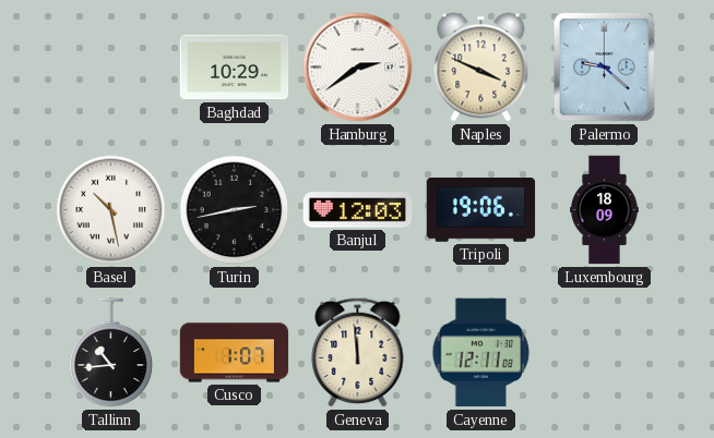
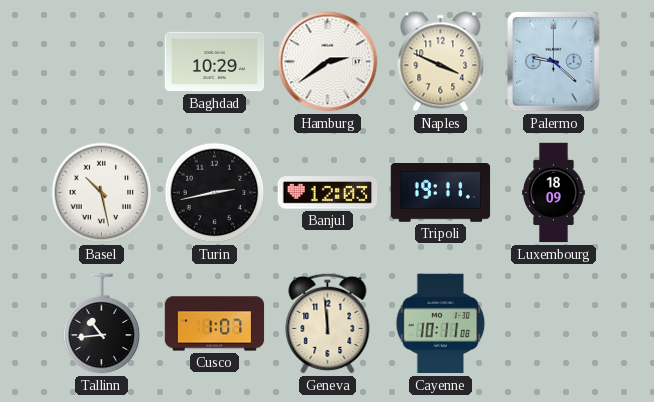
Tripoli: 19:06 -> 19:11 (441, 193)
Cayenne: 12:11 -> 10:11 (441, 324)
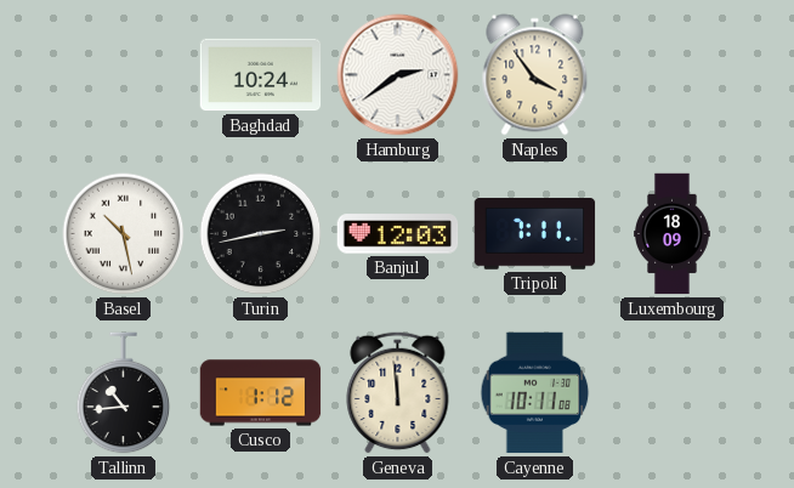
Baghdad: 10:29 -> 10:24 (261, 75)
Naples: 3:49 -> 3:54 (535, 75)
Palermo: 9:22 -> none (554, 62)
Tripoli: 19:11 -> 7:11 (535, 234)
Cusco: 1:07 -> 1:12 (261, 393)
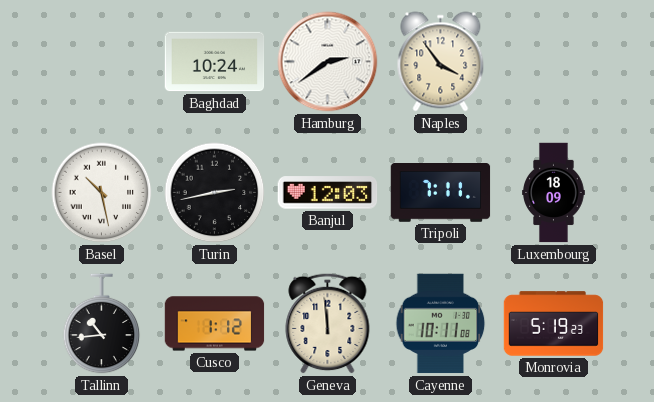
Monrovia: none -> 5:19 (554, 324)
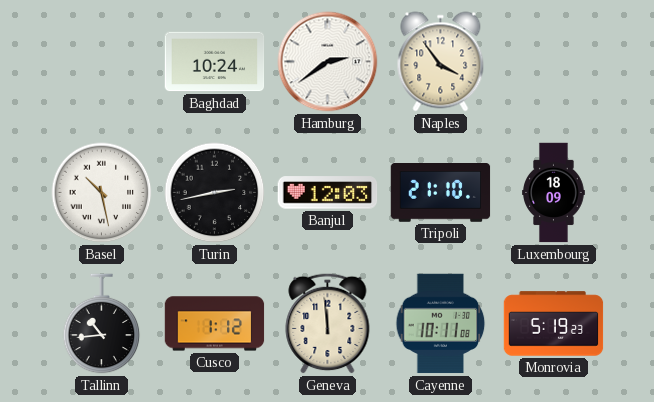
Tripoli: 7:11 -> 21:10 (441, 193)
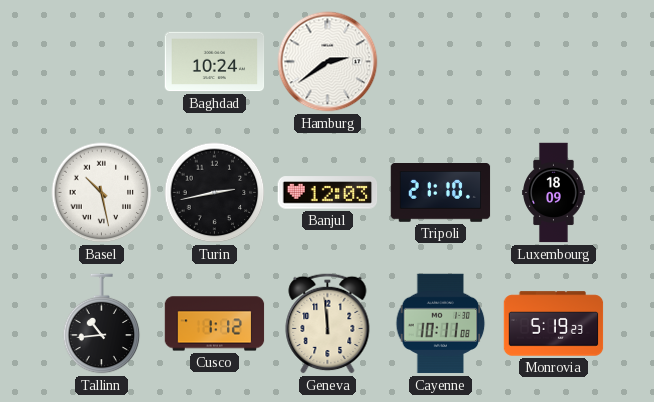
Naples: 3:54 -> none (441, 62)
